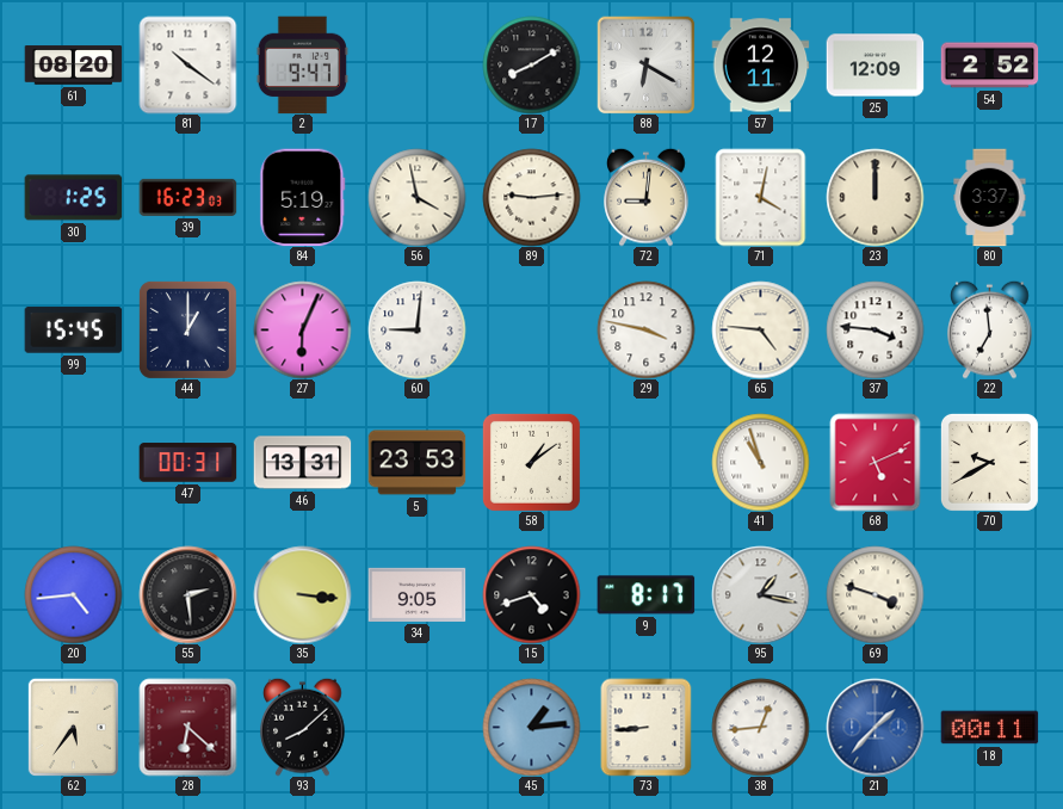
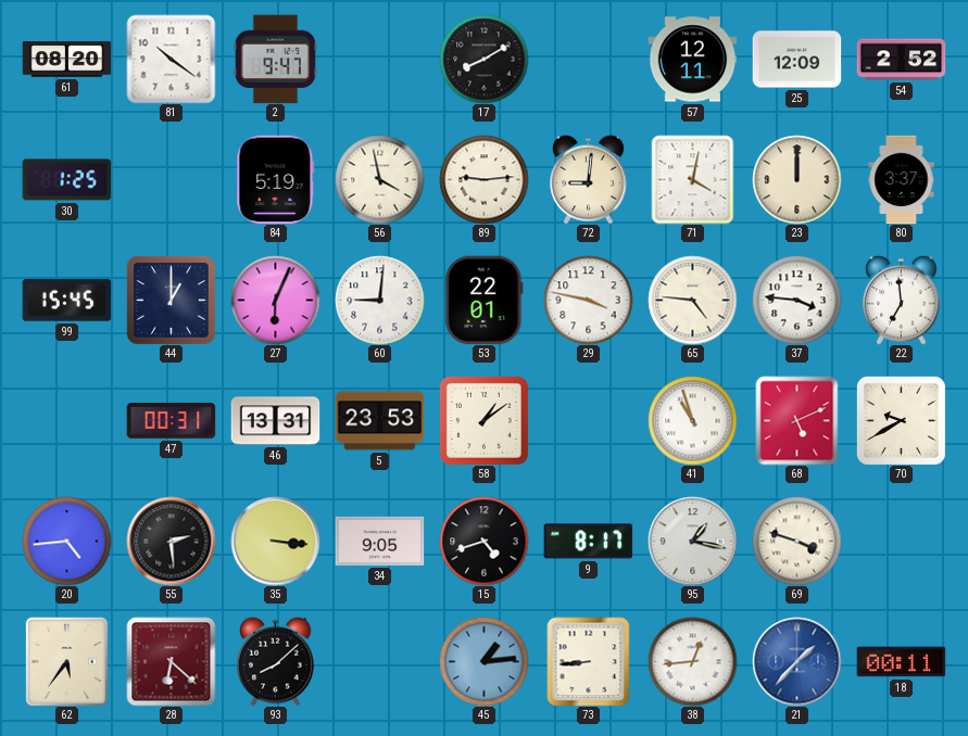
88: 6:20 -> none (645, 64)
39: 16:23 -> none (187, 197)
53: none -> 22:01 (485, 300)
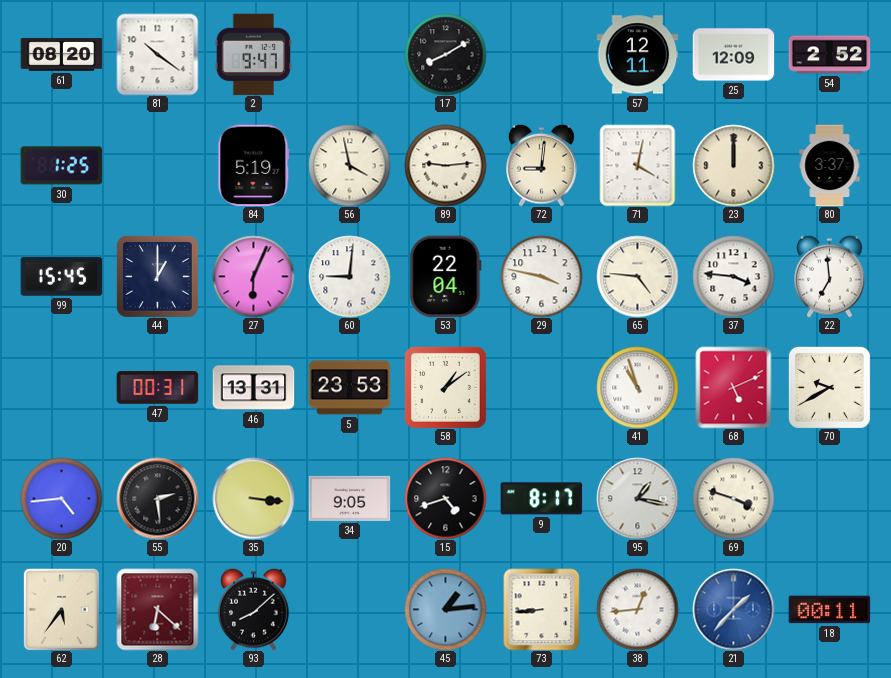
53: 22:01 -> 22:04 (446, 276)
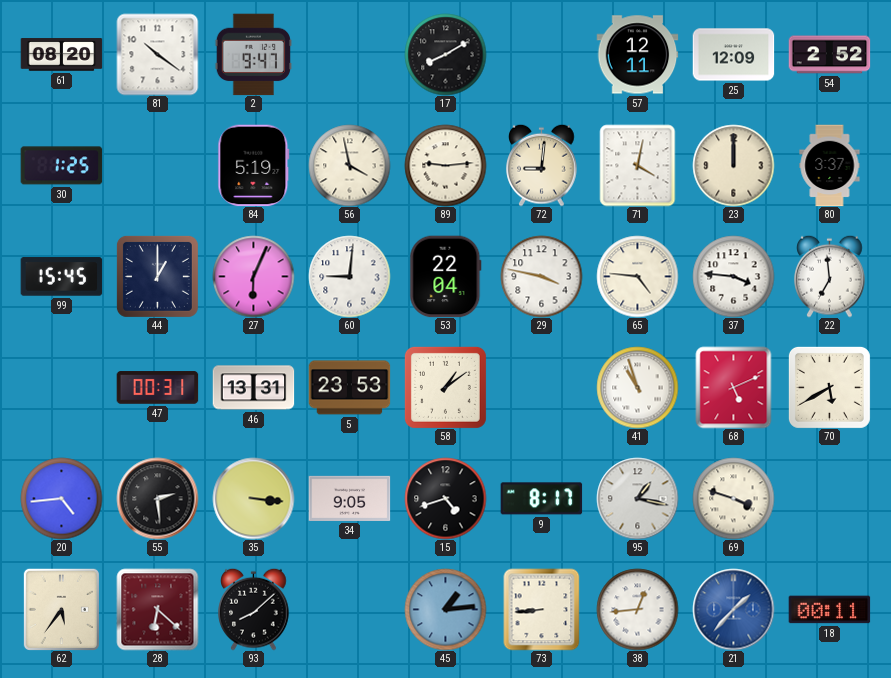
70: 9:40 -> 5:40 (829, 387)
